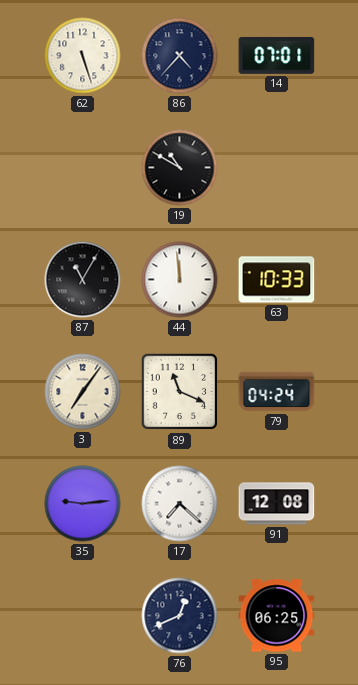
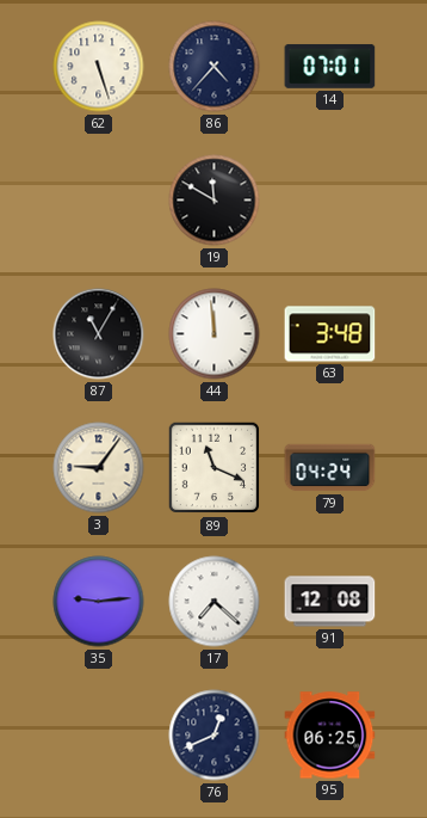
19: 10:50 -> 11:50 (215, 201)
63: 10:33 -> 3:48 (330, 334)
3: 7:06 -> 9:06 (99, 468)
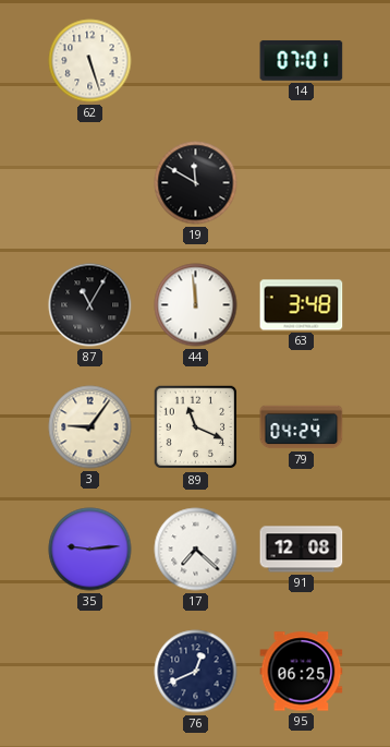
86: 4:37 -> none (215, 67)
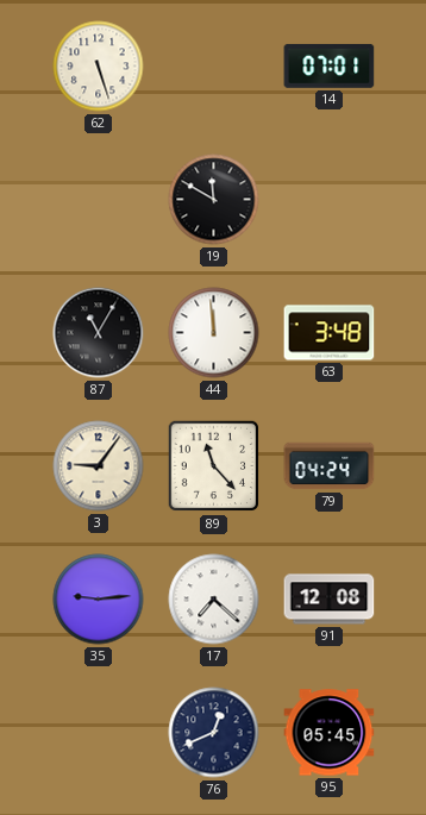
89: 11:19 -> 11:23 (214, 466)
95: 06:25 -> 05:45 (330, 733)
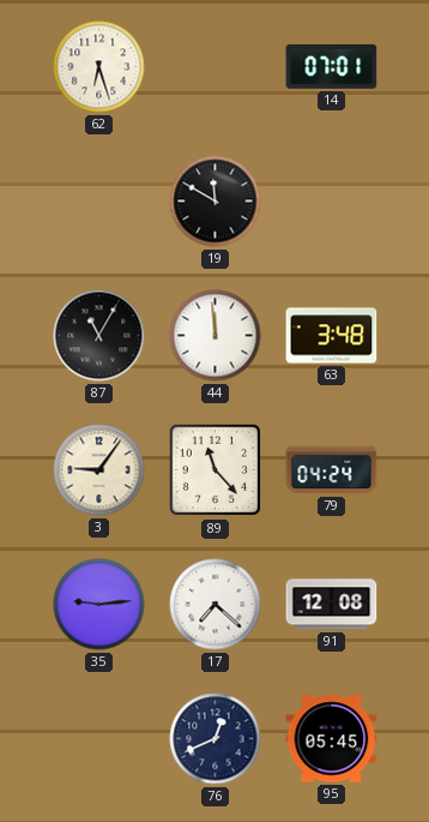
62: 5:27 -> 6:27 (99, 67)
